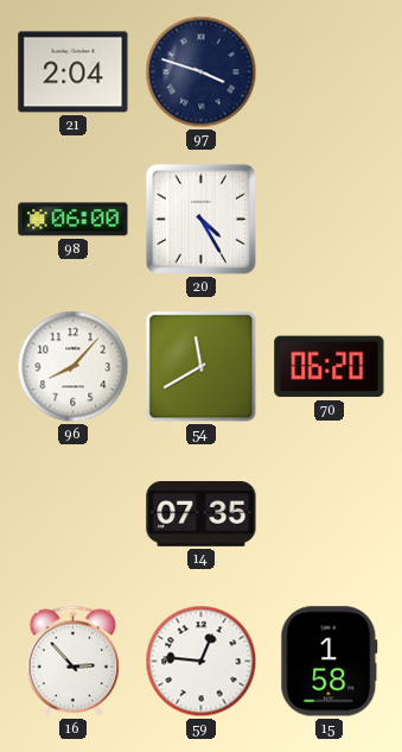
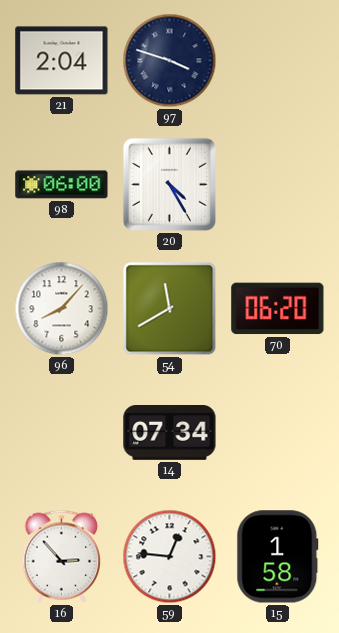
14: 07:35 -> 07:34 (170, 433)
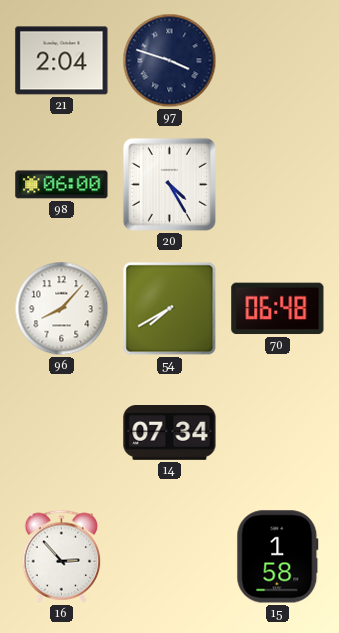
54: 11:40 -> 7:40 (170, 309)
70: 06:20 -> 06:48 (278, 309)
59: 12:46 -> none (170, 557)
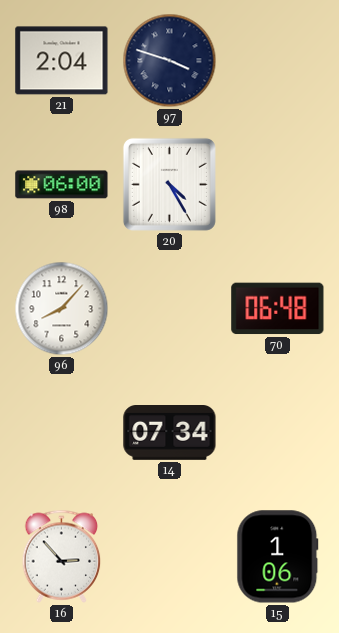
54: 7:40 -> none (170, 309)
15: 1:58 -> 1:06 (278, 557)
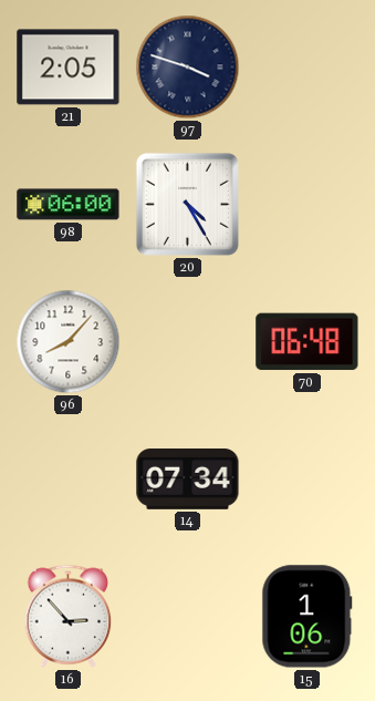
21: 2:04 -> 2:05 (69, 68)
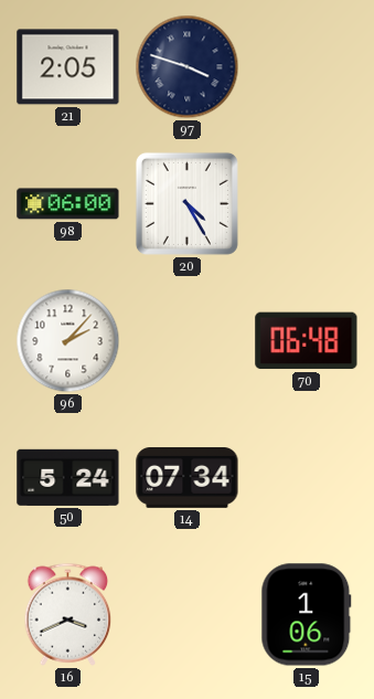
96: 8:07 -> 2:07 (68, 341)
50: none -> 5:24 (68, 477)
16: 2:53 -> 3:41 (68, 614)
